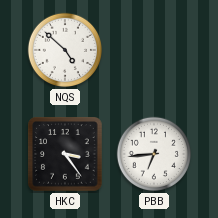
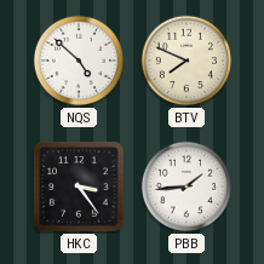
BTV: none -> 7:49 (186, 61)
PBB: 6:44 -> 1:44 (186, 186)
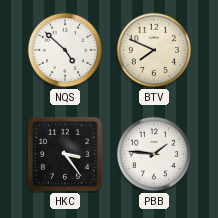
PBB: 1:44 -> 1:46 (154, 154)
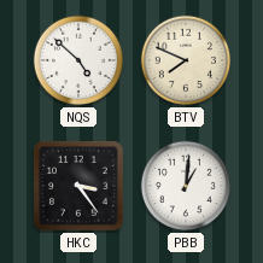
PBB: 1:46 -> 1:01 (186, 186)
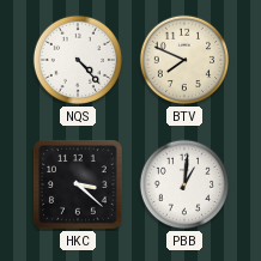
NQS: 4:52 -> 4:23 (78, 60)
HKC: 3:24 -> 3:22 (78, 184)
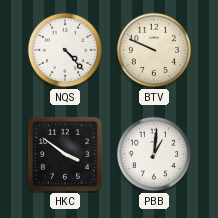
BTV: 7:49 -> 9:49 (154, 50)
HKC: 3:22 -> 3:51 (65, 154)
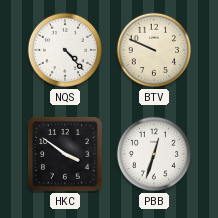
PBB: 1:01 -> 12:33 (154, 154)
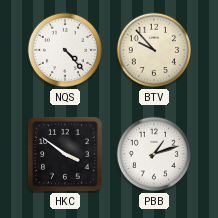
BTV: 9:49 -> 9:53 (154, 50)
PBB: 12:33 -> 1:12 (154, 154)
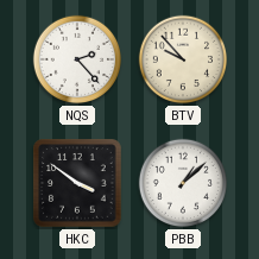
NQS: 4:23 -> 2:23 (77, 59)
PBB: 1:12 -> 1:08 (183, 183)
